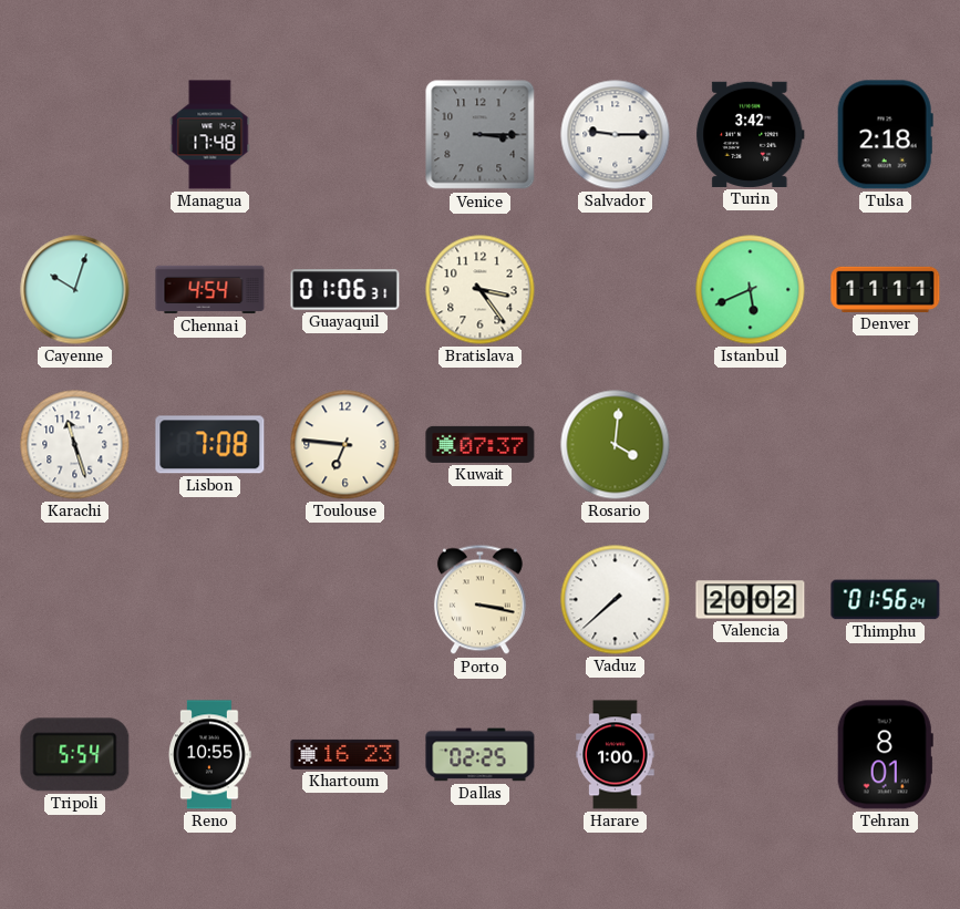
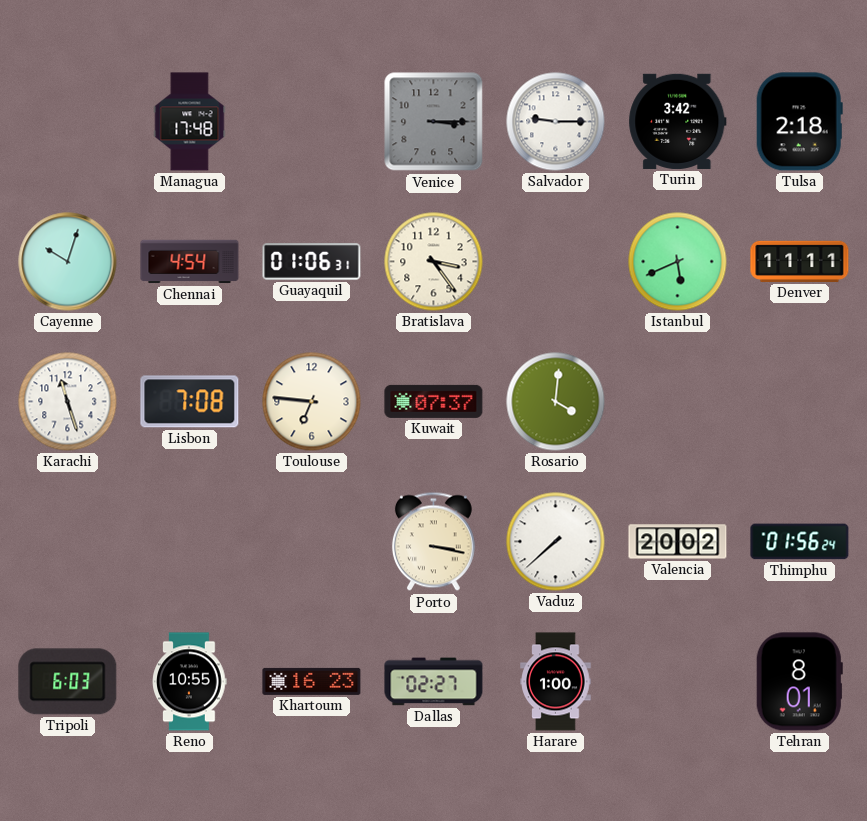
Tripoli: 5:54 -> 6:03 (68, 682)
Dallas: 02:25 -> 02:27 (434, 682)
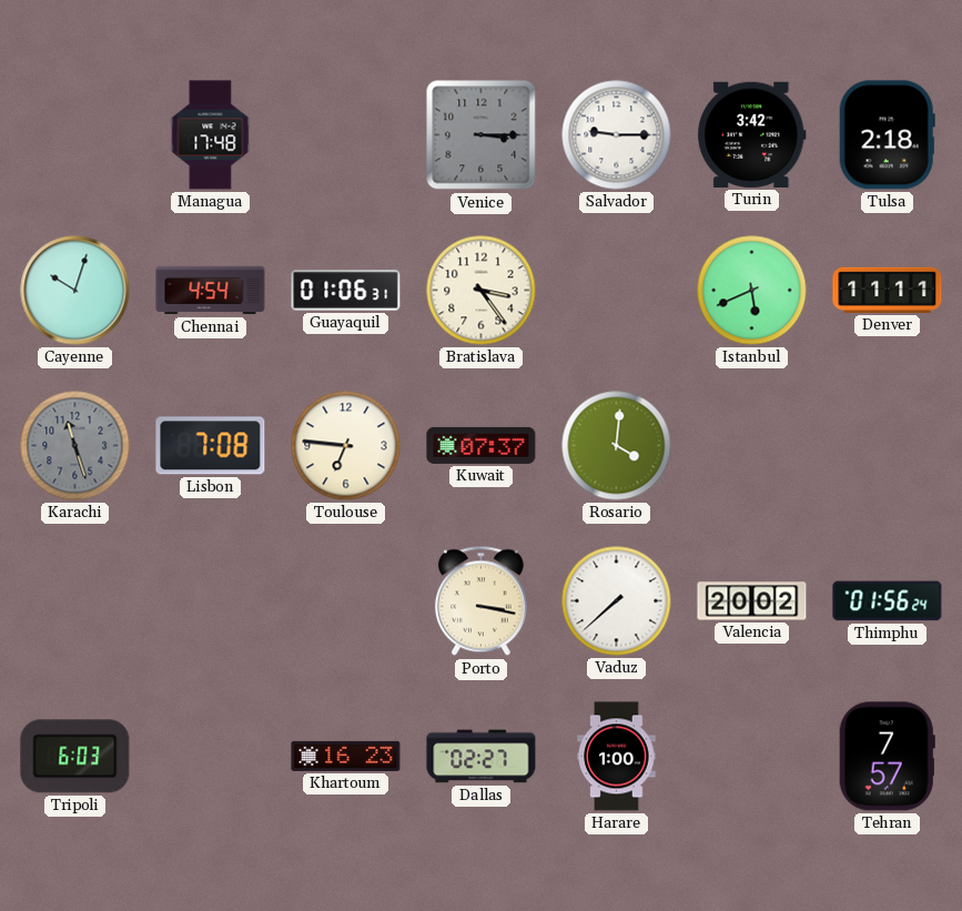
Karachi dial: white -> grey (75, 446)
Reno: 10:55 -> none (190, 682)
Tehran: 8:01 -> 7:57 (887, 757)
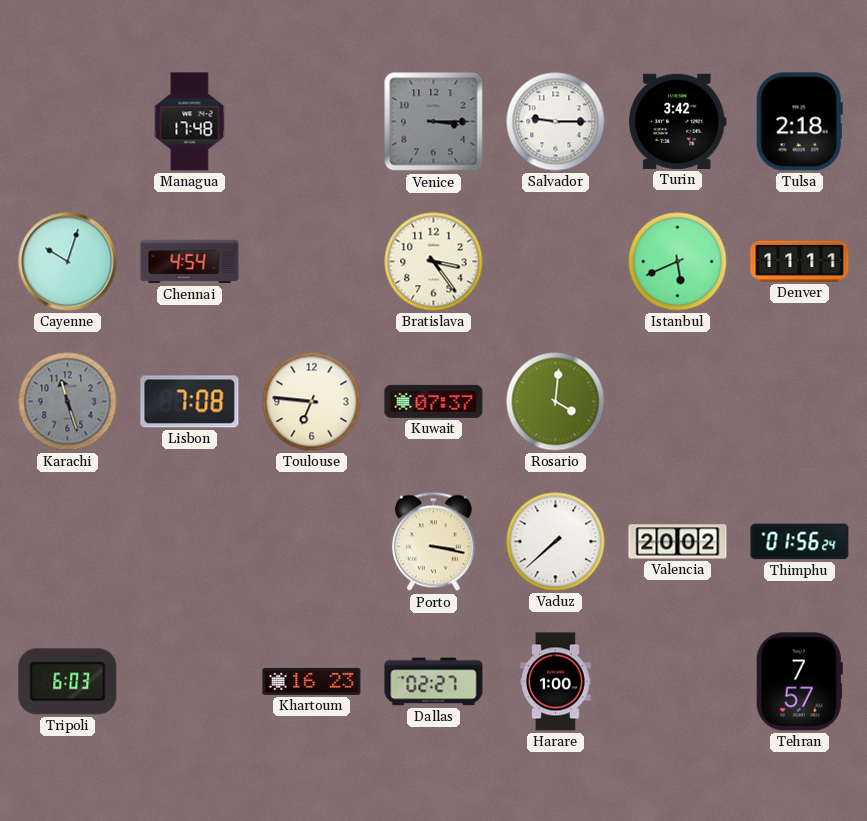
Guayaquil: 01:06 -> none (346, 291)
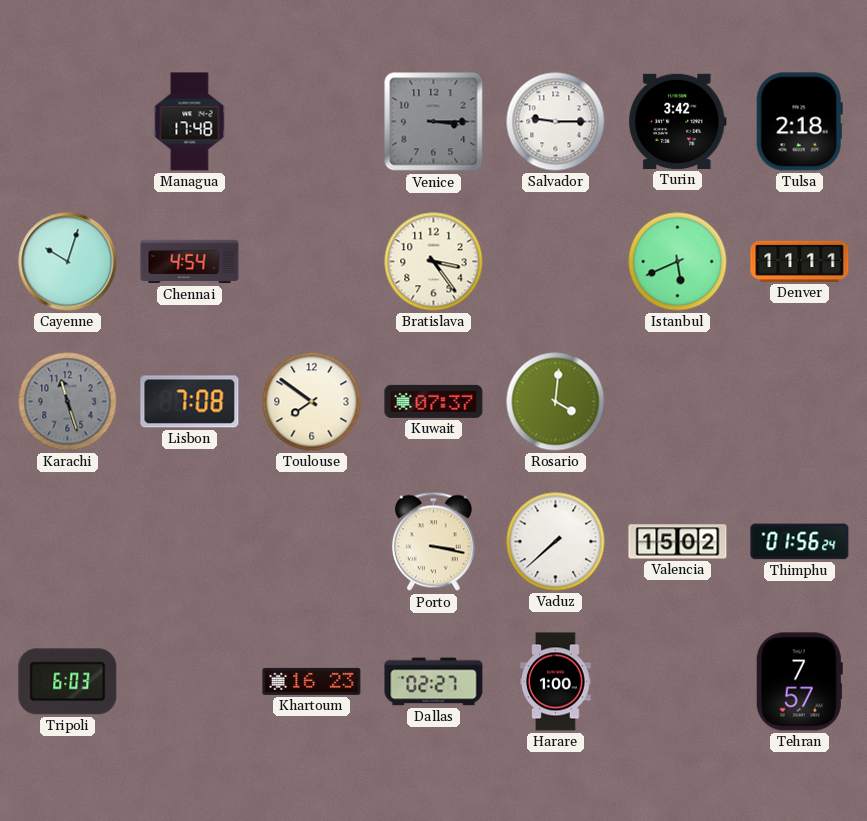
Toulouse: 6:46 -> 7:51 (312, 402)
Valencia: 20:02 -> 15:02 (678, 542)
